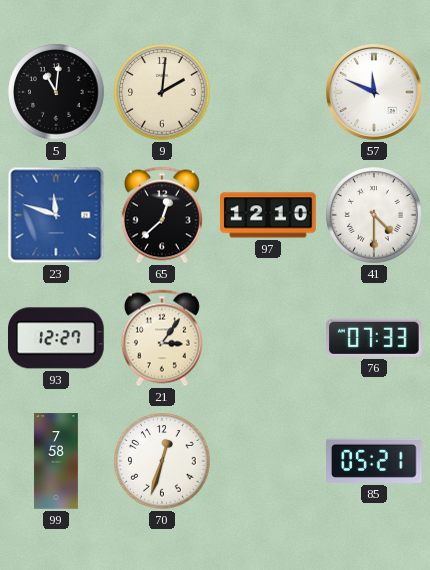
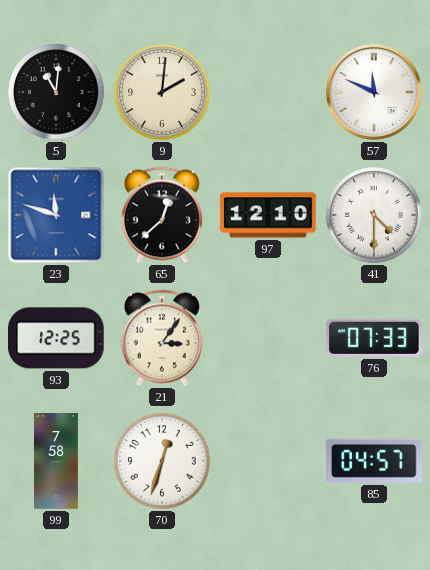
93: 12:27 -> 12:25 (57, 338)
85: 05:21 -> 04:57 (375, 461)
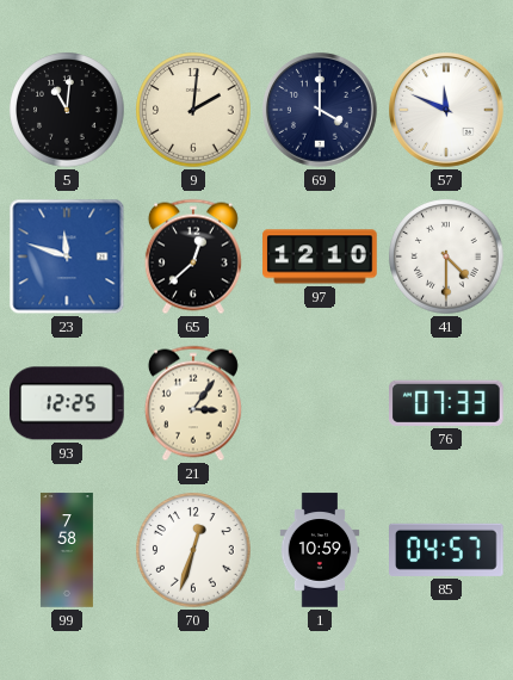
69: none -> 4:00 (321, 111)
1: none -> 10:59 (320, 550)
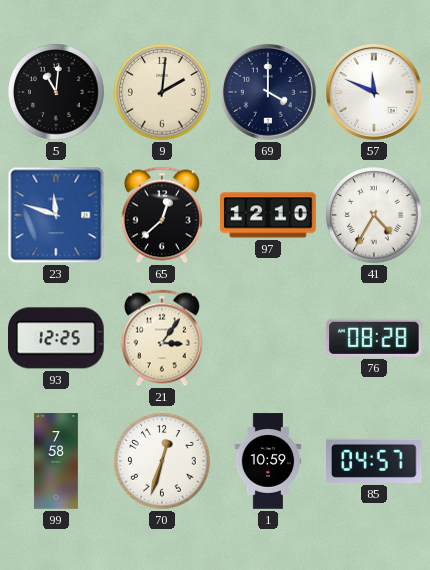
41: 4:30 -> 4:35 (374, 215)
76: 07:33 -> 08:28 (375, 338)
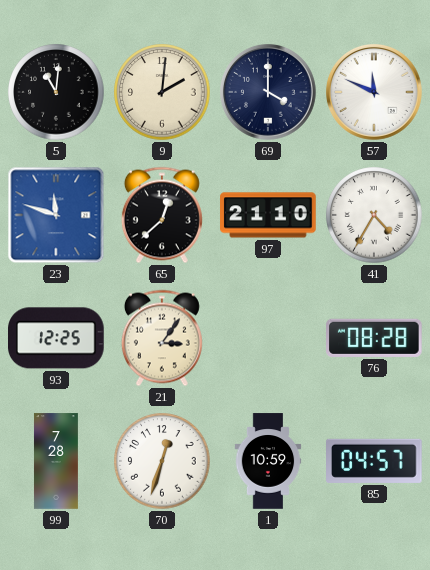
97: 12:10 -> 21:10 (268, 215)
99: 7:58 -> 7:28 (56, 461)
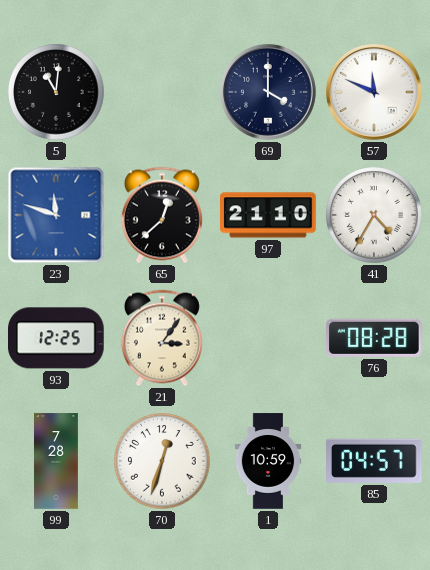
9: 2:01 -> none (162, 92)
